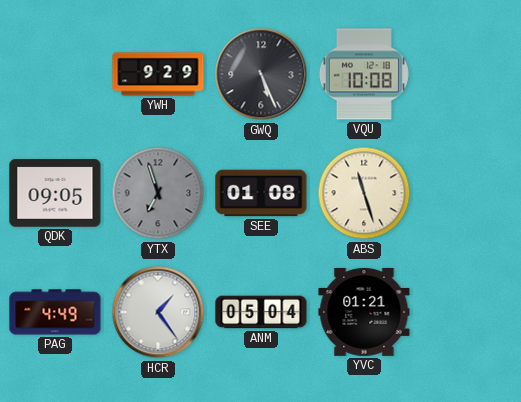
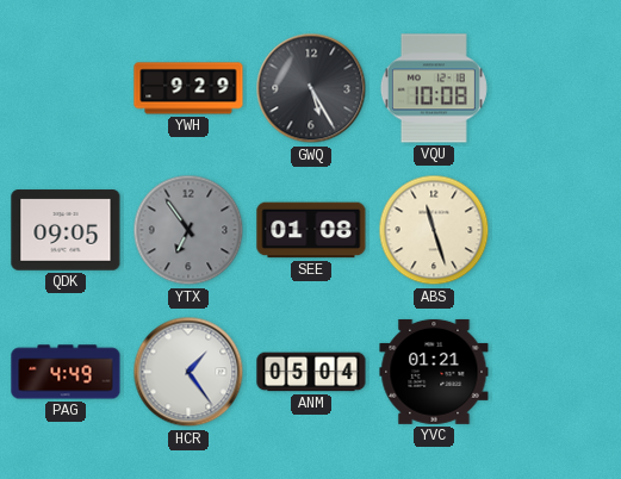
GWQ: 5:26 -> 5:25 (311, 88)
YTX: 6:57 -> 6:54 (188, 230)
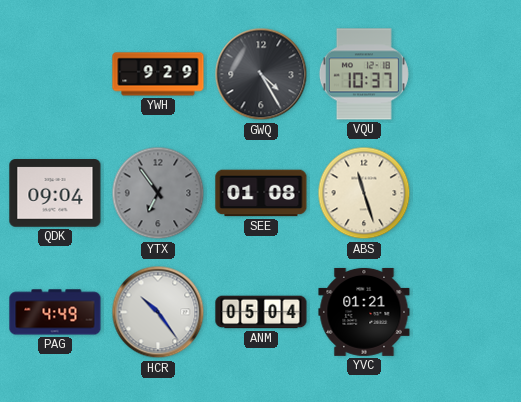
GWQ: 5:25 -> 4:25 (261, 74)
VQU: 10:08 -> 10:37 (364, 74)
QDK: 09:05 -> 09:04 (55, 193)
HCR: 1:24 -> 10:24 (158, 312)
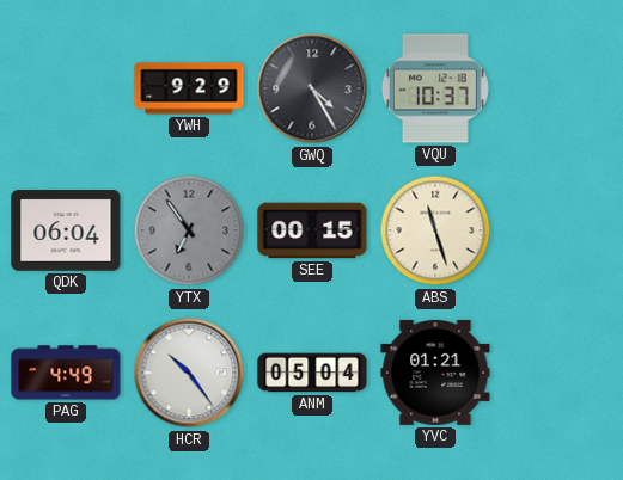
QDK: 09:04 -> 06:04 (66, 230)
SEE: 01:08 -> 00:15 (312, 230)
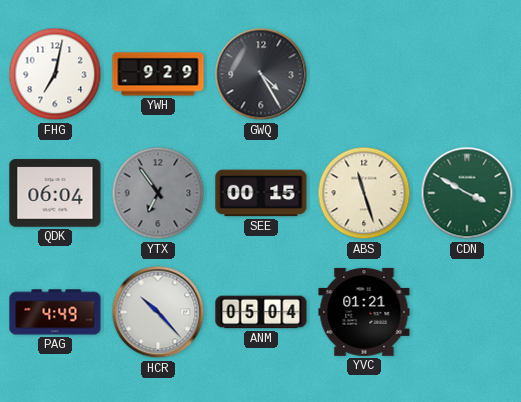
FHG: none -> 7:02 (55, 74)
VQU: 10:37 -> none (435, 88)
CDN: none -> 3:50 (467, 193)
HCR: 10:24 -> 10:23 (158, 312)
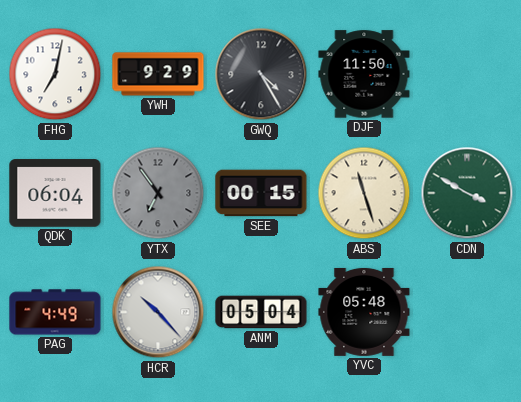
DJF: none -> 11:50 (364, 74)
YVC: 01:21 -> 05:48 (364, 312)
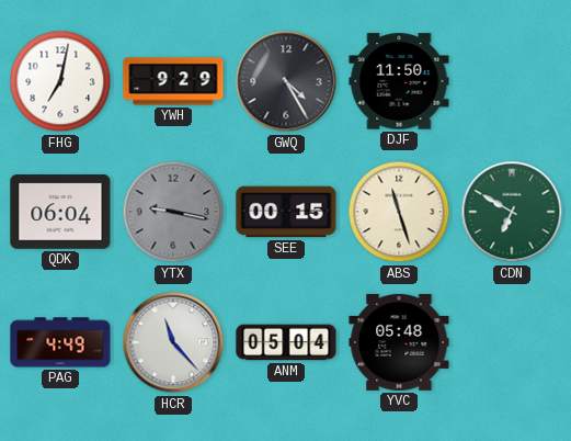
YTX: 6:54 -> 9:17 (173, 212)
CDN: 3:50 -> 6:50 (512, 212)
HCR: 10:23 -> 11:23 (173, 342)
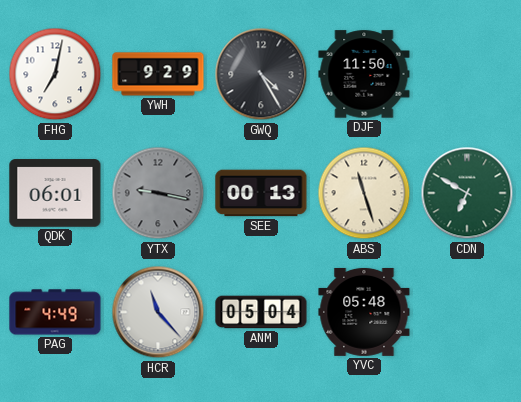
QDK: 06:04 -> 06:01 (55, 193)
SEE: 00:15 -> 00:13 (261, 193)
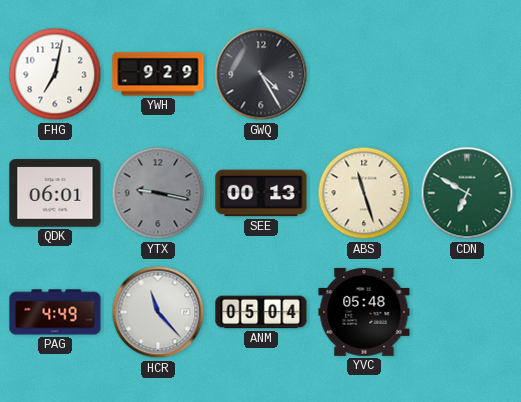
DJF: 11:50 -> none (364, 74)
